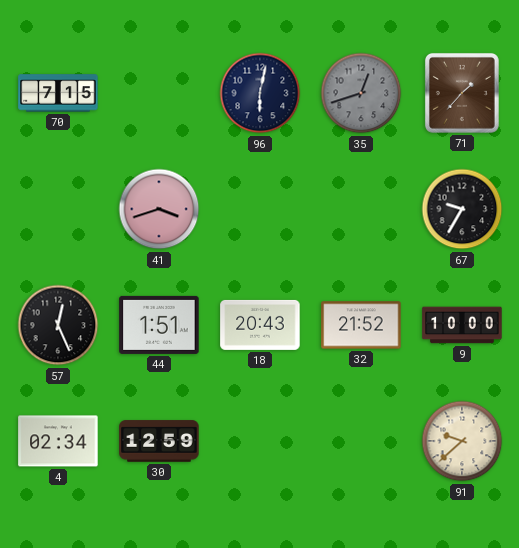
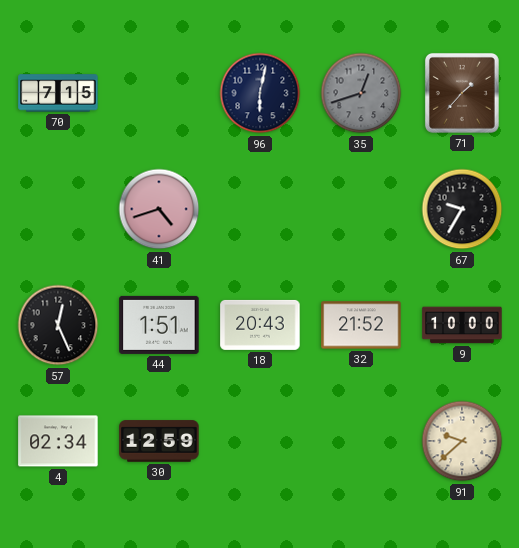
41: 3:42 -> 4:42 (159, 209)
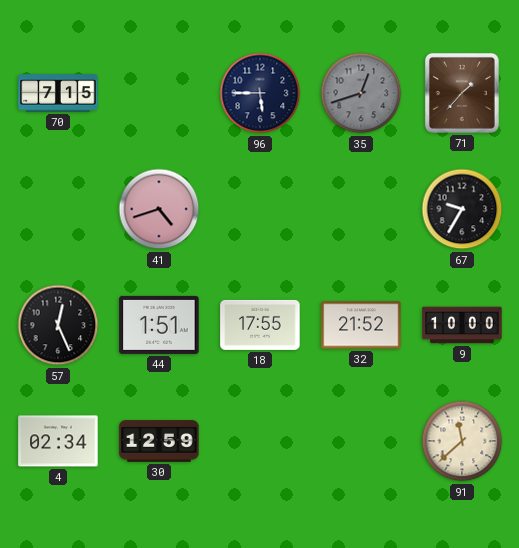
96: 6:02 -> 5:45 (260, 93)
18: 20:43 -> 17:55 (260, 325)
91: 9:38 -> 11:38 (462, 441)
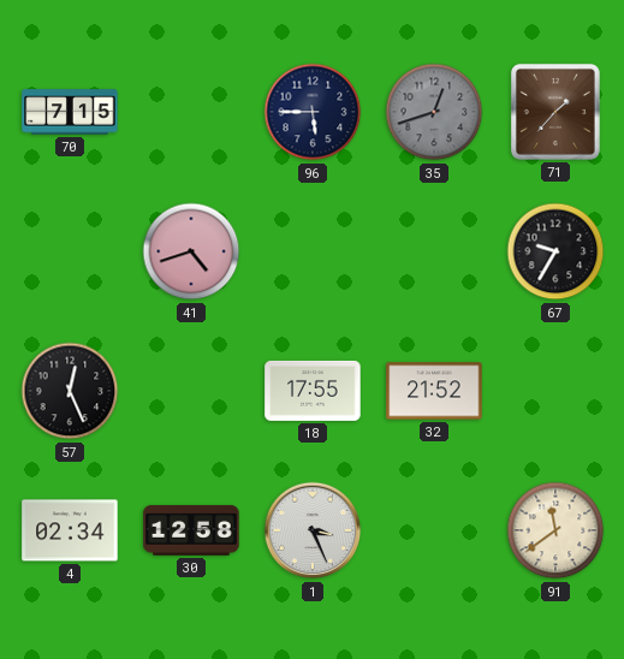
44: 1:51 -> none (159, 325)
9: 10:00 -> none (462, 325)
30: 12:59 -> 12:58 (191, 530)
1: none -> 3:26 (313, 530)
91: 11:38 -> 11:39 (555, 530)
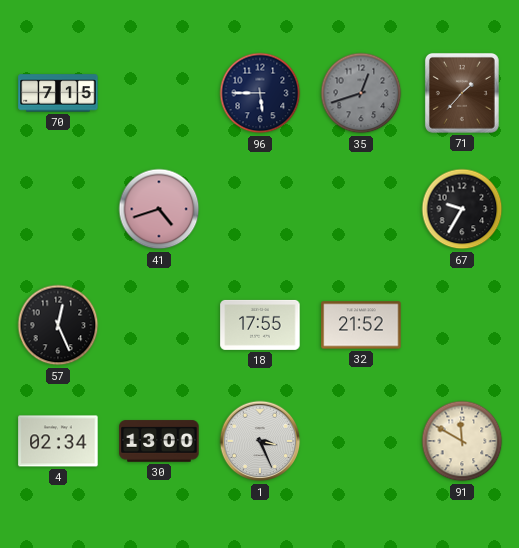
30: 12:58 -> 13:00 (159, 441)
91: 11:39 -> 11:50 (462, 441)
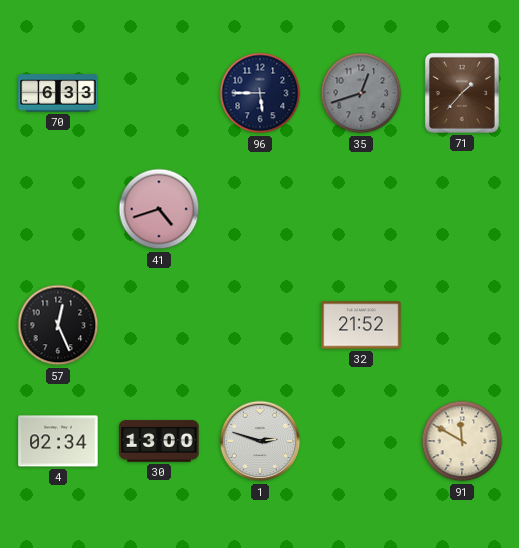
70: 7:15 -> 6:33 (58, 93)
67: 9:35 -> none (462, 209)
18: 17:55 -> none (260, 325)
1: 3:26 -> 2:48 (260, 441)
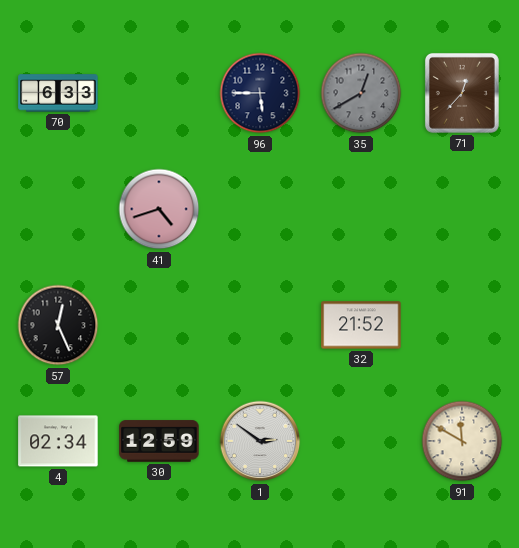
35: 12:42 -> 12:40 (361, 93)
71: 1:37 -> 12:37 (462, 93)
30: 13:00 -> 12:59 (159, 441)
1: 2:48 -> 2:51 (260, 441)
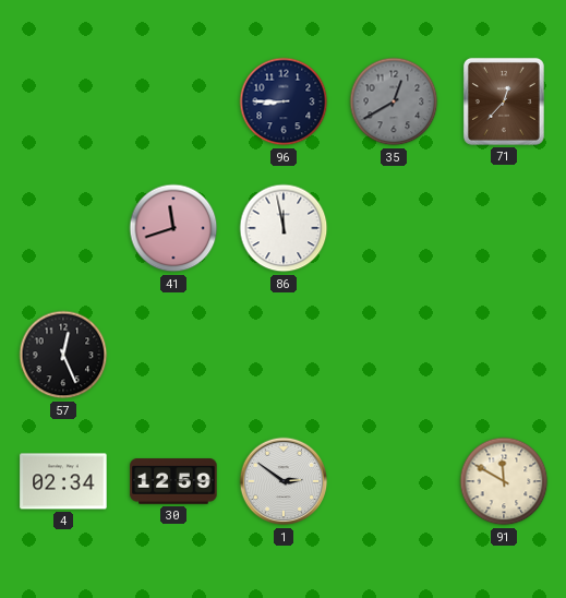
70: 6:33 -> none (58, 93)
96: 5:45 -> 8:45 (284, 101)
41: 4:42 -> 11:42 (173, 228)
86: none -> 11:58 (284, 228)
32: 21:52 -> none (361, 325)
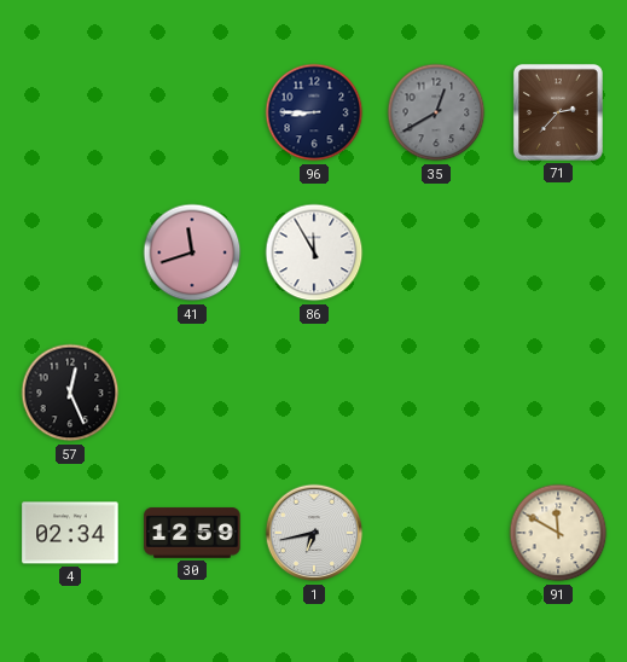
71: 12:37 -> 2:37 (558, 112)
86: 11:58 -> 11:55 (314, 252)
1: 2:51 -> 6:43 (314, 533)
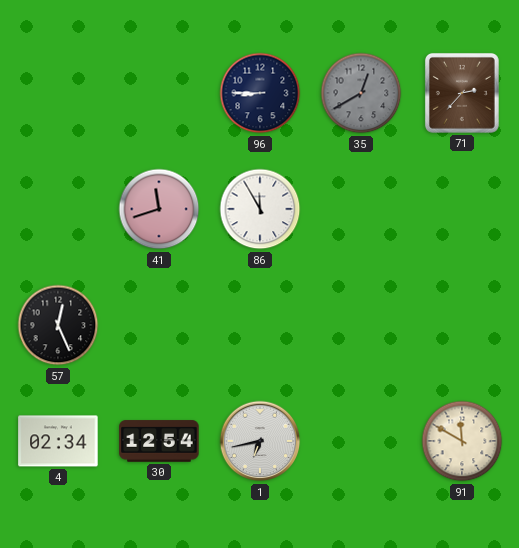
30: 12:59 -> 12:54 (159, 441)
